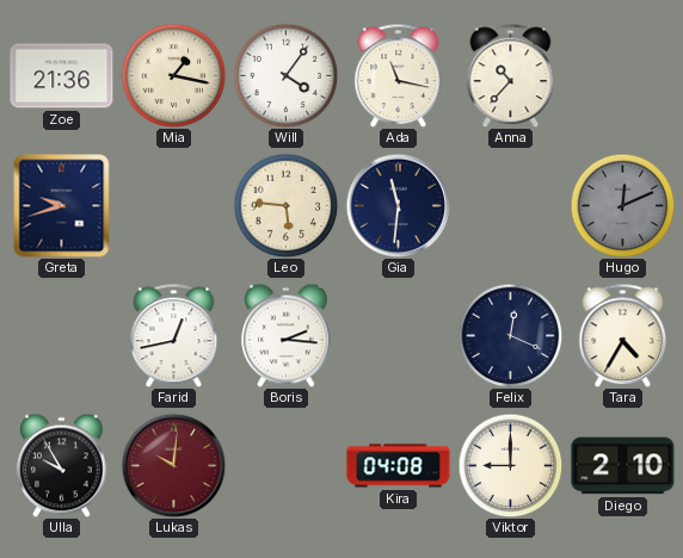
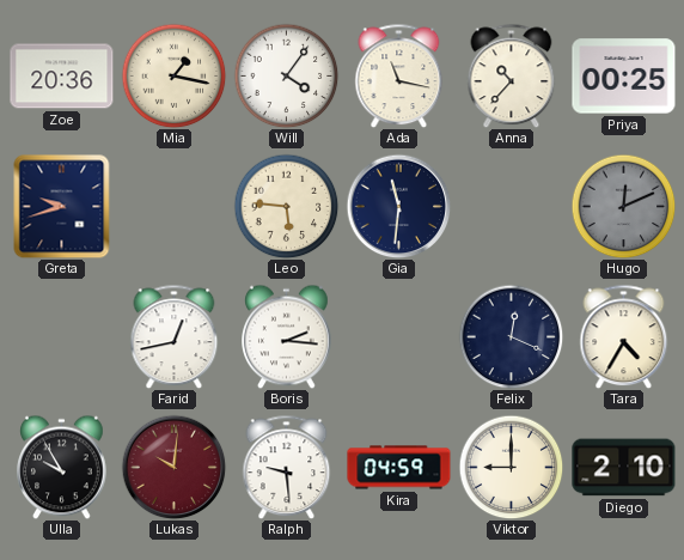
Zoe: 21:36 -> 20:36 (62, 77)
Priya: none -> 00:25 (624, 77)
Ralph: none -> 9:29 (287, 467)
Kira: 04:08 -> 04:59 (399, 468)
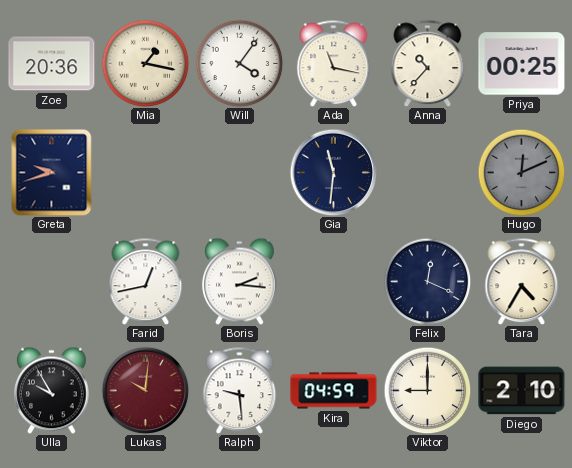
Leo: 5:46 -> none (286, 206)
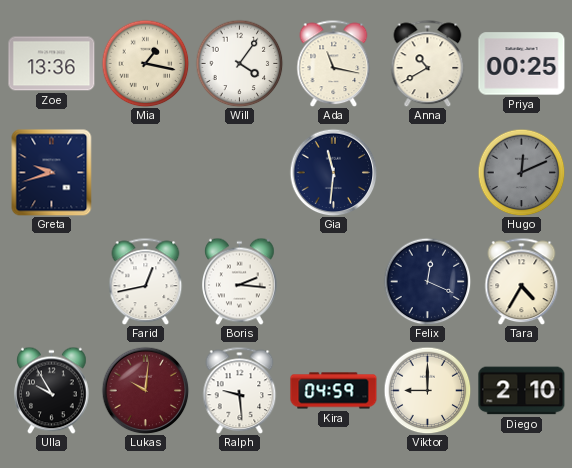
Zoe: 20:36 -> 13:36 (52, 64)
Anna: 10:37 -> 10:40 (428, 63)
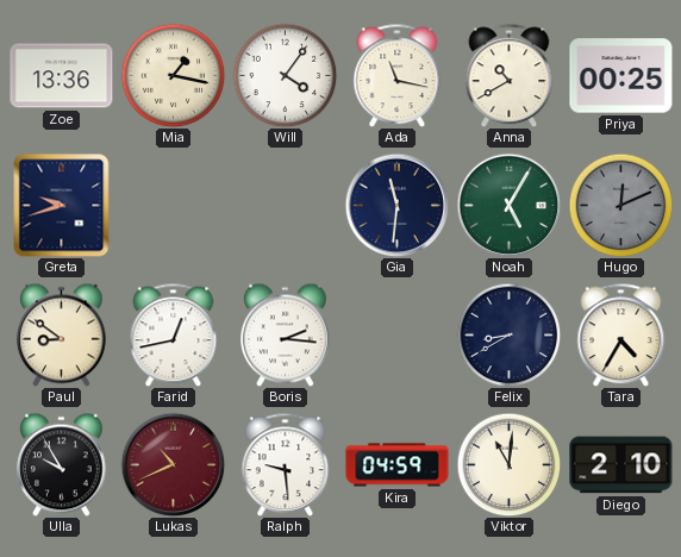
Noah: none -> 5:05 (508, 205)
Paul: none -> 8:51 (62, 334)
Felix: 12:19 -> 8:40 (508, 334)
Lukas: 10:01 -> 10:41 (173, 464)
Viktor: 9:00 -> 11:01 (508, 464)
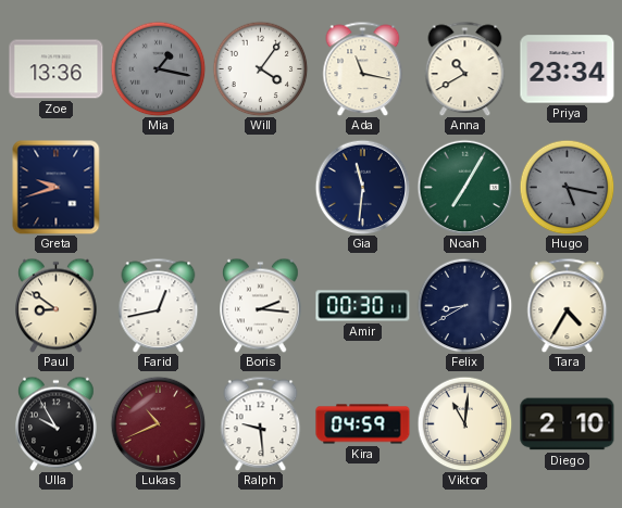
Mia dial: cream -> grey (158, 68)
Priya: 00:25 -> 23:34 (568, 69)
Noah: 5:05 -> 7:05 (464, 187)
Hugo: 12:11 -> 5:17 (567, 187)
Amir: none -> 00:30 (363, 306)
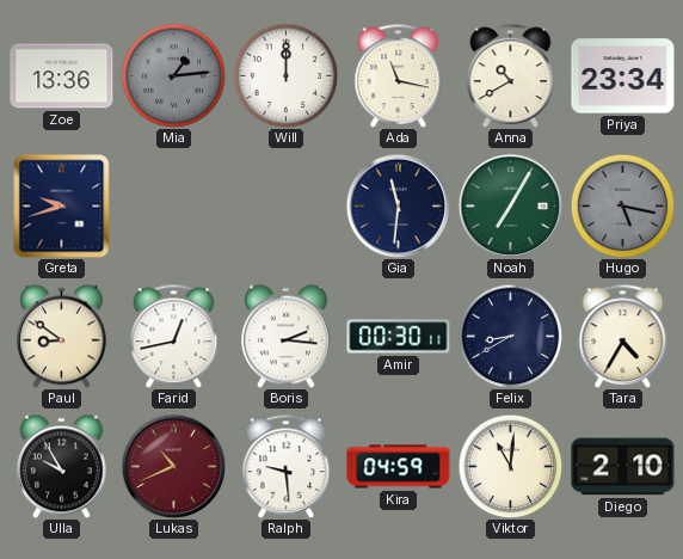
Mia: 1:17 -> 1:14 (173, 75)
Will: 4:06 -> 12:00 (285, 75)
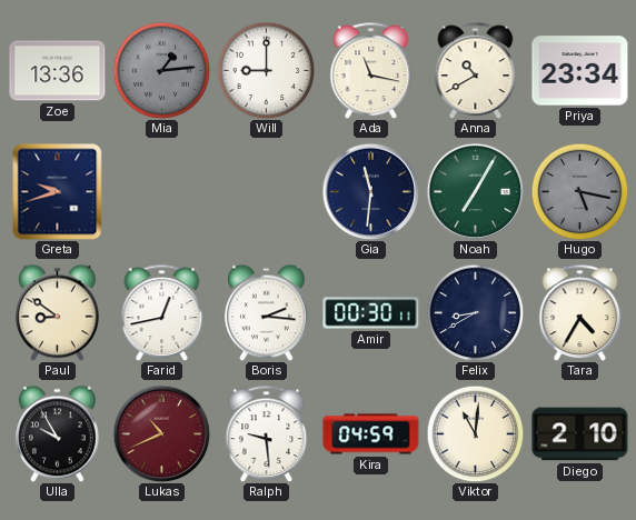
Will: 12:00 -> 9:00 (266, 70)
